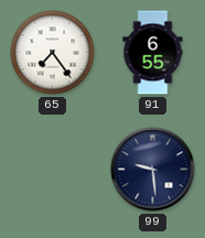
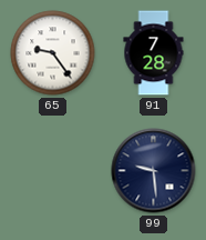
65: 7:24 -> 9:24 (53, 53)
91: 6:55 -> 7:28 (154, 53)
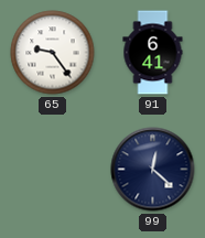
91: 7:28 -> 6:41 (153, 53)
99: 9:29 -> 12:22 (153, 170)
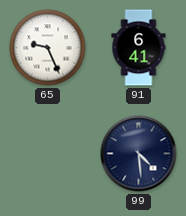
65: 9:24 -> 9:26 (48, 48)
99: 12:22 -> 4:29 (139, 154)
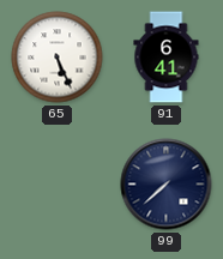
65: 9:26 -> 5:26 (58, 58)
99: 4:29 -> 7:38 (167, 185)
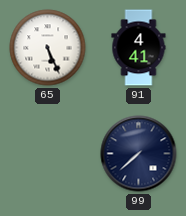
91: 6:41 -> 4:41 (139, 48)
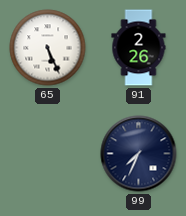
91: 4:41 -> 2:26 (139, 48)
99: 7:38 -> 7:34 (139, 154)
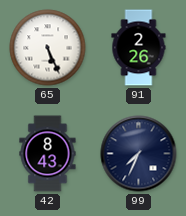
42: none -> 8:43 (48, 154)
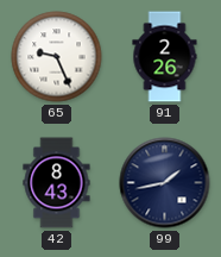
65: 5:26 -> 9:26 (57, 57)
99: 7:34 -> 1:43 (165, 183)
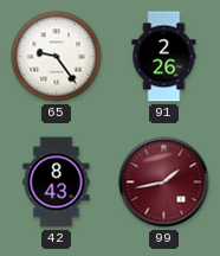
65: 9:26 -> 9:24 (57, 57)
99 dial: navy -> burgundy (164, 183)
